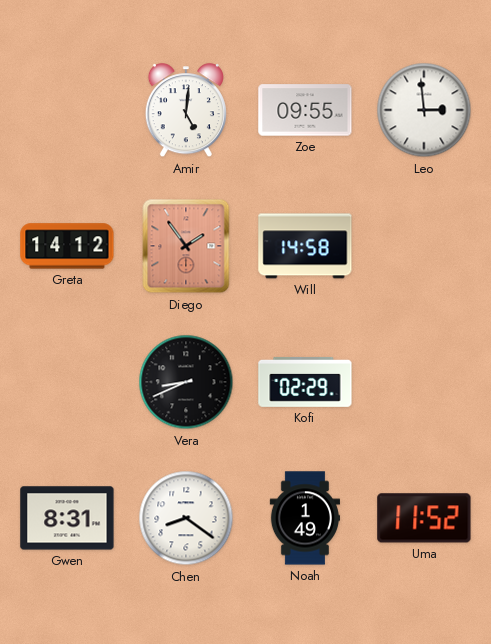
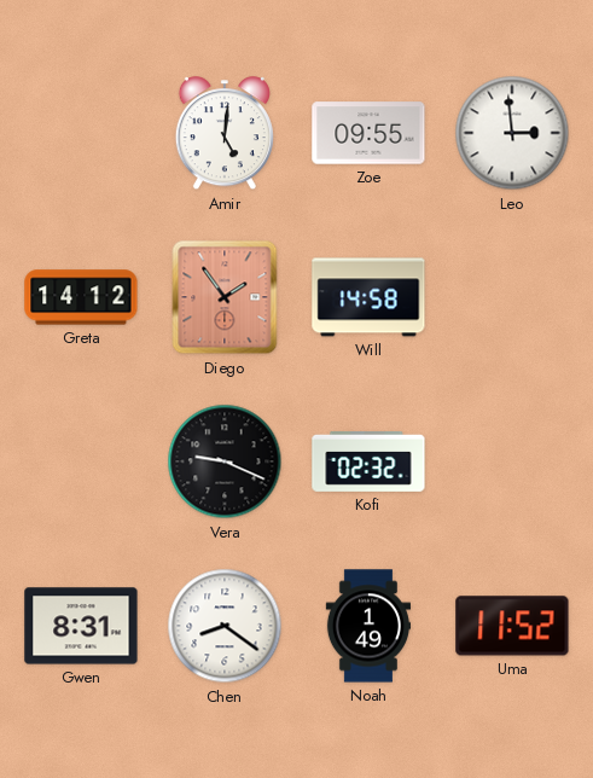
Vera: 8:41 -> 9:19 (225, 461)
Kofi: 02:29 -> 02:32 (368, 461)
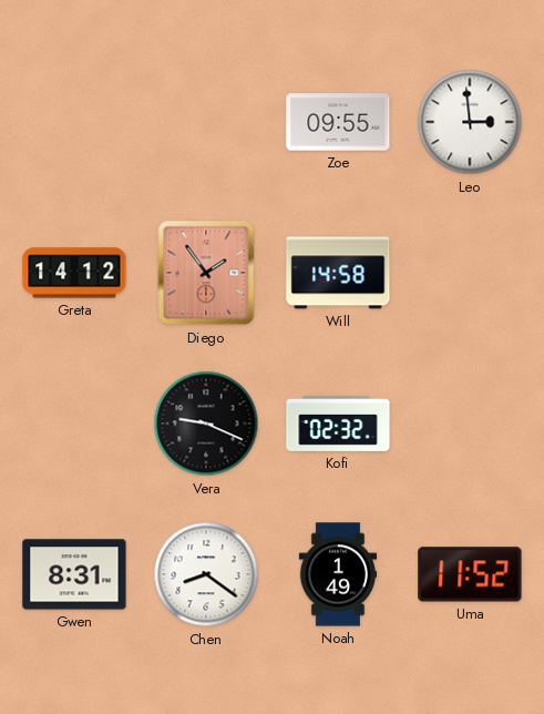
Amir: 5:01 -> none (225, 134)
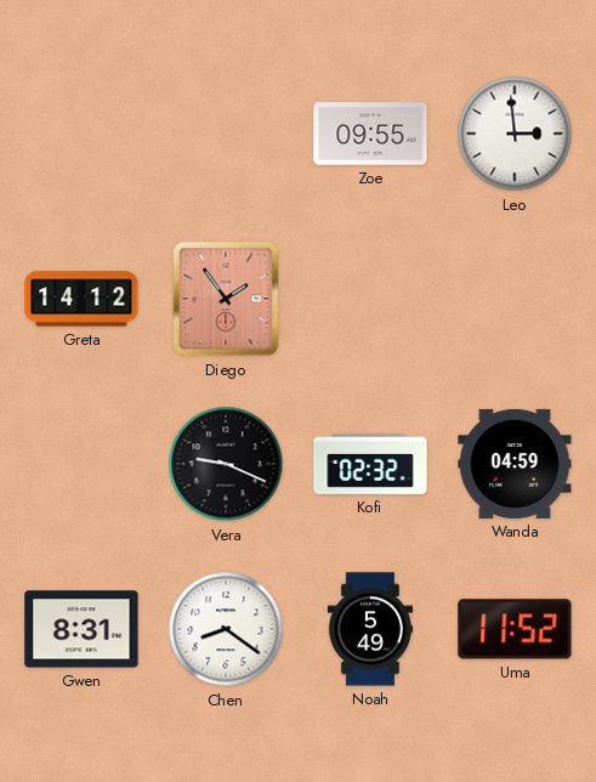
Will: 14:58 -> none (338, 273)
Wanda: none -> 04:59 (515, 464)
Noah: 1:49 -> 5:49 (369, 629)
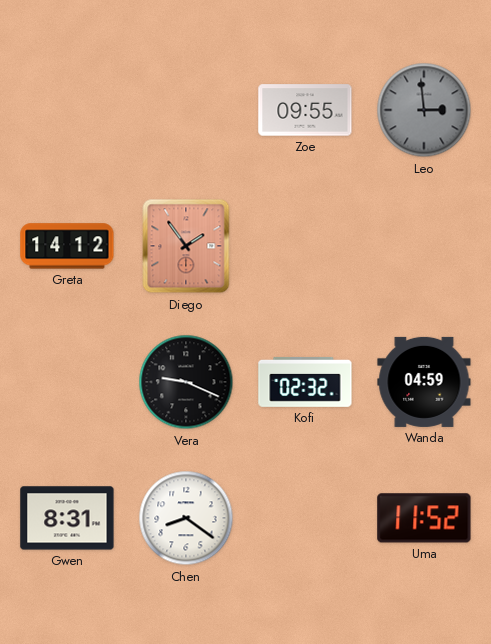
Leo dial: white -> grey (424, 110)
Noah: 5:49 -> none (369, 629)
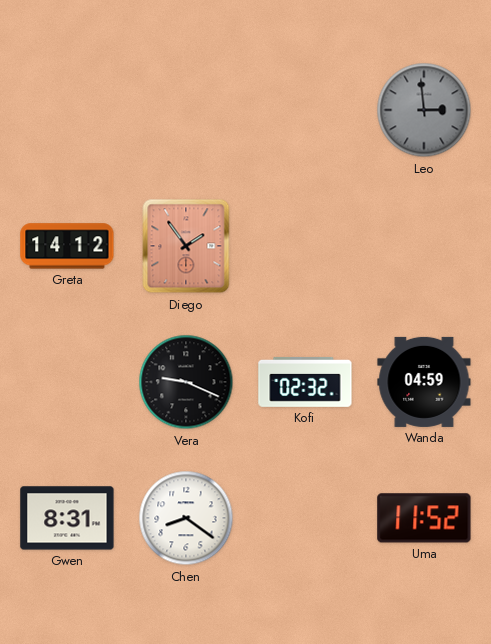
Zoe: 09:55 -> none (305, 110)
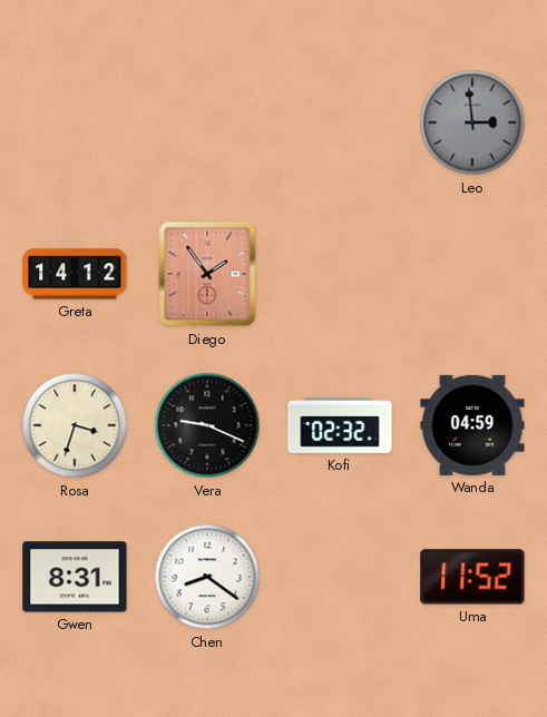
Rosa: none -> 3:33 (75, 425)
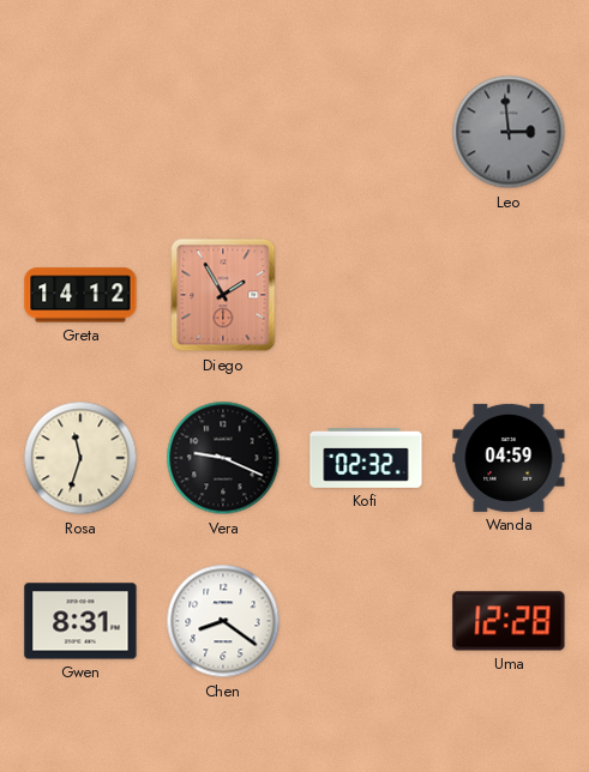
Diego: 1:54 -> 1:55 (223, 295)
Rosa: 3:33 -> 11:33 (80, 458)
Uma: 11:52 -> 12:28 (509, 621)
